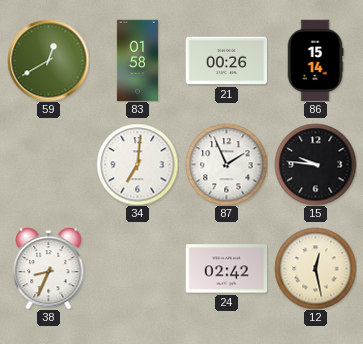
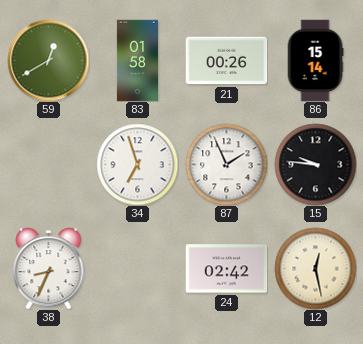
34: 7:01 -> 6:57 (137, 164)
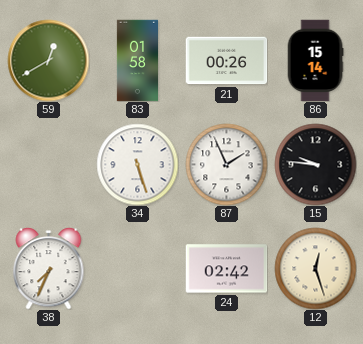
34: 6:57 -> 5:27 (137, 164)
38: 8:34 -> 7:34 (49, 269)
12: 12:28 -> 12:27 (315, 268)
